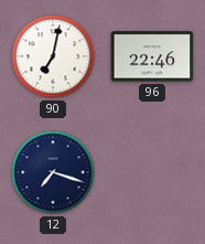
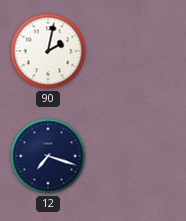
90: 7:02 -> 2:02 (48, 51)
96: 22:46 -> none (152, 56)
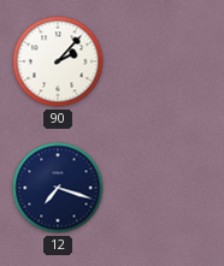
90: 2:02 -> 2:07 (58, 61)
